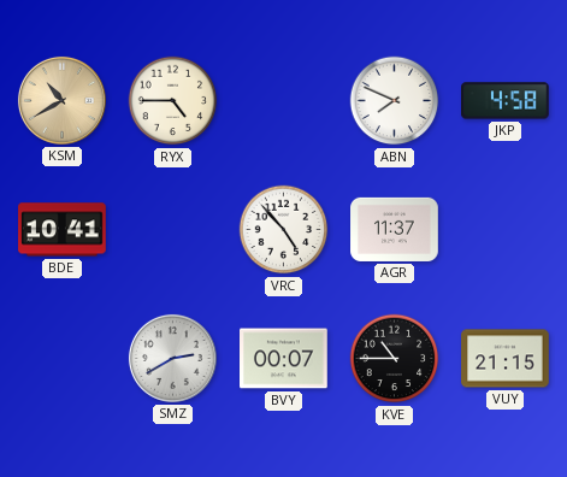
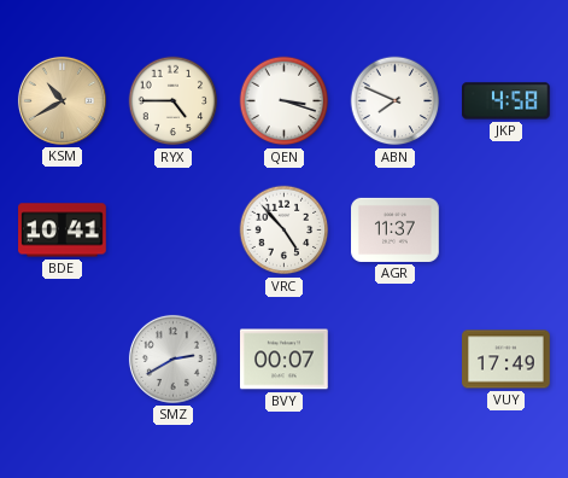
QEN: none -> 3:18 (285, 101)
KVE: 10:45 -> none (395, 359)
VUY: 21:15 -> 17:49 (506, 360)
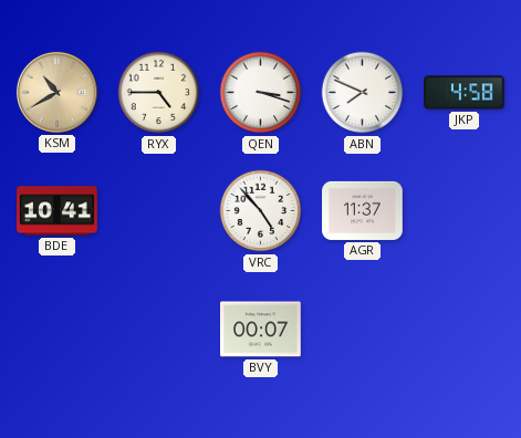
SMZ: 2:40 -> none (172, 358)
VUY: 17:49 -> none (506, 360)
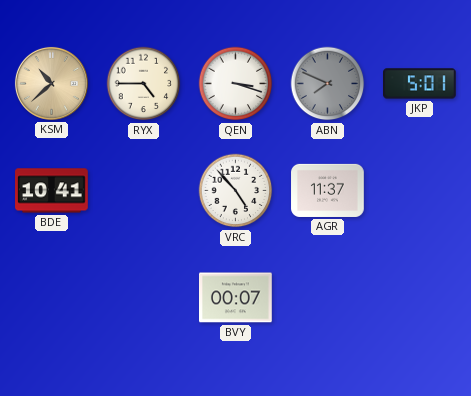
KSM: 10:40 -> 10:38 (51, 83)
ABN dial: white -> grey (328, 84)
JKP: 4:58 -> 5:01 (420, 84)
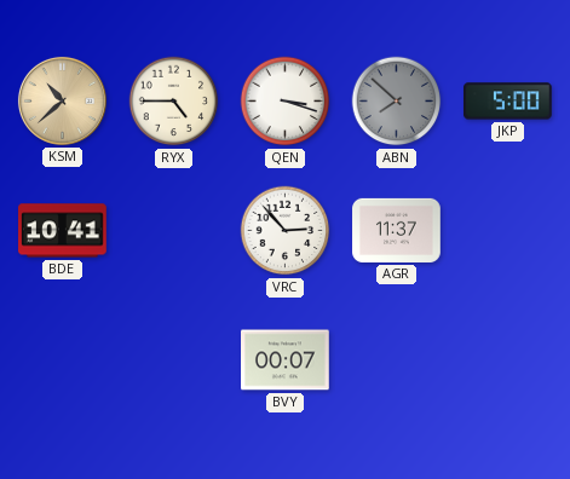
ABN: 7:49 -> 7:52 (397, 102)
JKP: 5:01 -> 5:00 (508, 102)
VRC: 4:53 -> 2:53 (286, 231)
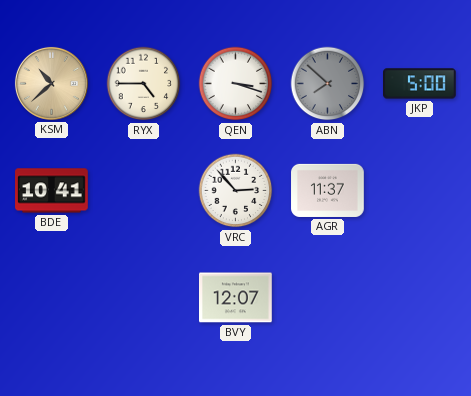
BVY: 00:07 -> 12:07 (236, 298)
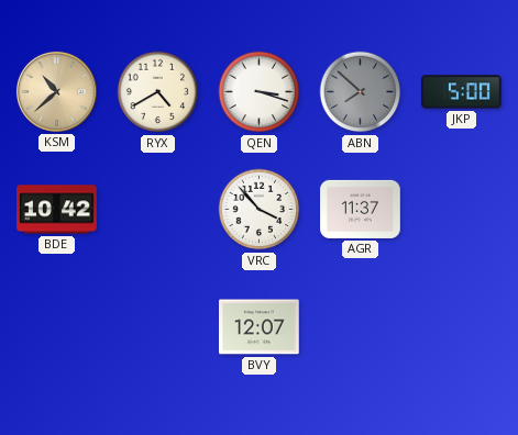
RYX: 4:45 -> 4:40 (158, 92)
BDE: 10:41 -> 10:42 (57, 210)
VRC: 2:53 -> 3:53 (260, 210)
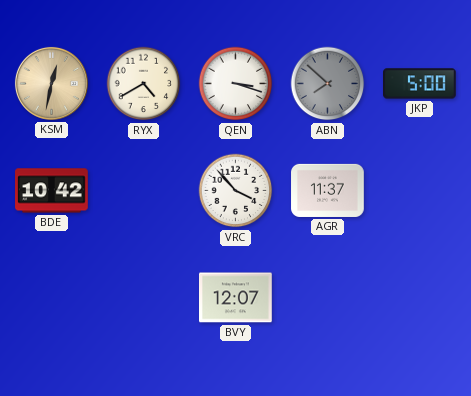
KSM: 10:38 -> 12:32 (51, 83)
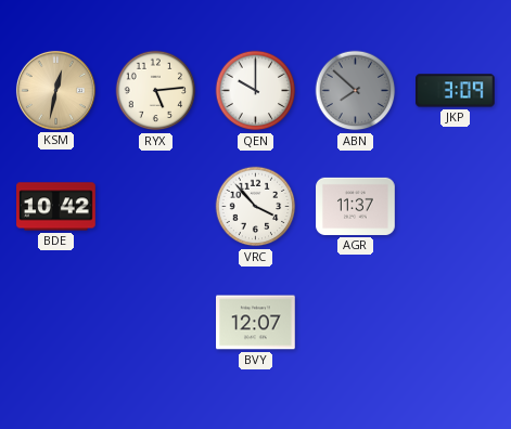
RYX: 4:40 -> 5:14 (156, 91)
QEN: 3:18 -> 10:00 (256, 91)
JKP: 5:00 -> 3:09 (456, 91)
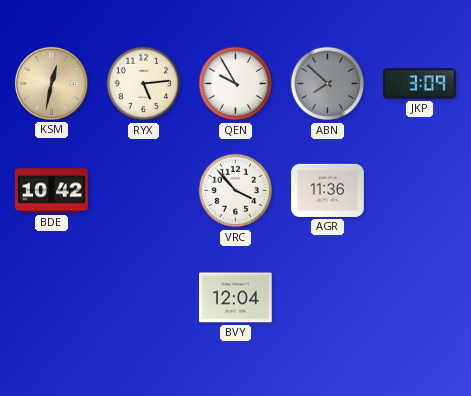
QEN: 10:00 -> 9:55 (236, 84)
AGR: 11:37 -> 11:36 (328, 190)
BVY: 12:07 -> 12:04 (236, 298)
